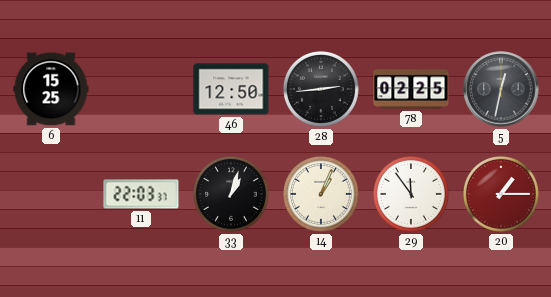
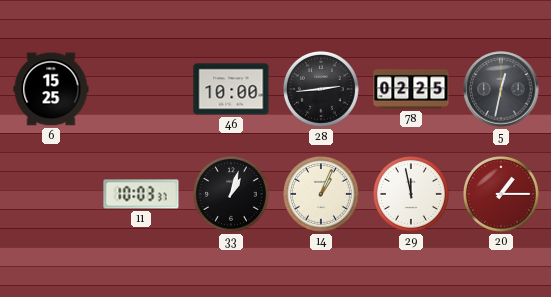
46: 12:50 -> 10:00 (231, 89)
11: 22:03 -> 10:03 (141, 194)
29: 11:54 -> 11:58 (412, 195)
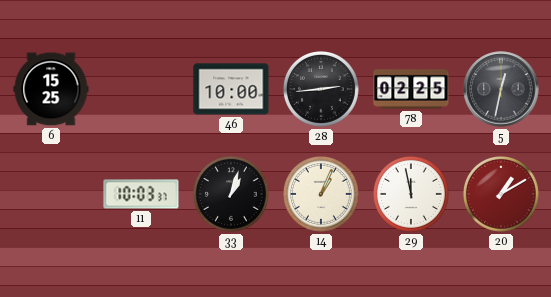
20: 1:15 -> 1:10 (502, 195)
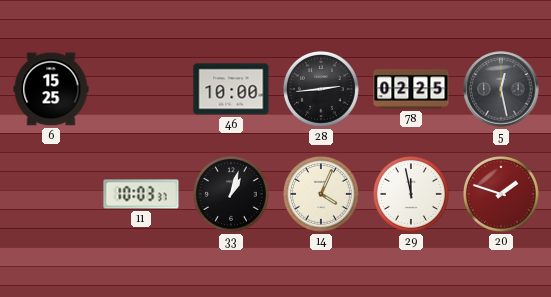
5: 12:32 -> 12:28 (501, 89)
14: 1:04 -> 4:04 (322, 195)
20: 1:10 -> 1:48 (502, 195)
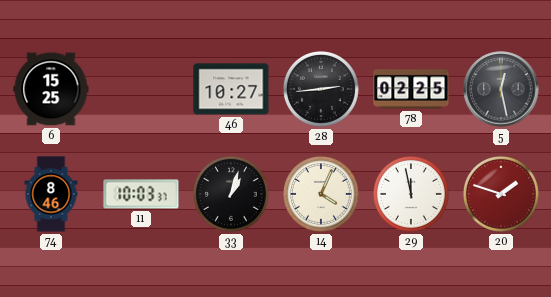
46: 10:00 -> 10:27 (231, 89)
74: none -> 8:46 (51, 194)
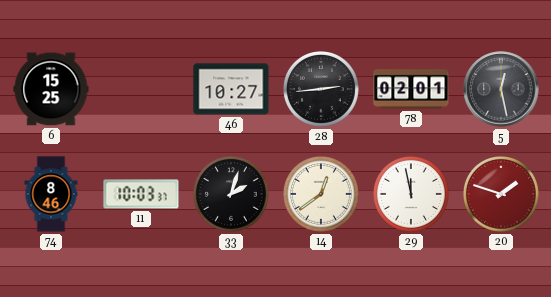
78: 02:25 -> 02:01 (411, 89)
33: 1:03 -> 2:03 (232, 195)
14: 4:04 -> 12:39 (322, 195)
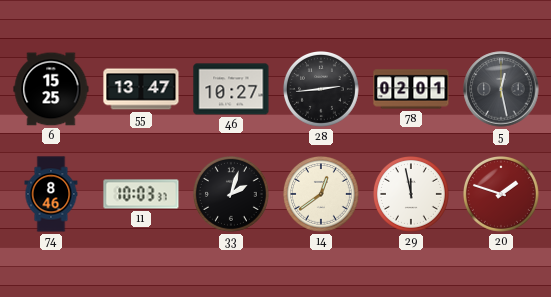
55: none -> 13:47 (141, 89)
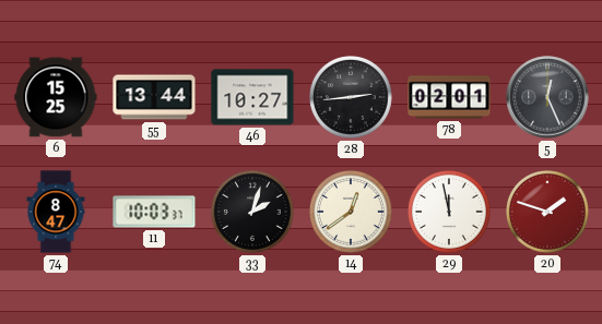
55: 13:47 -> 13:44 (154, 97)
5: 12:28 -> 12:26 (547, 97)
74: 8:46 -> 8:47 (56, 212)
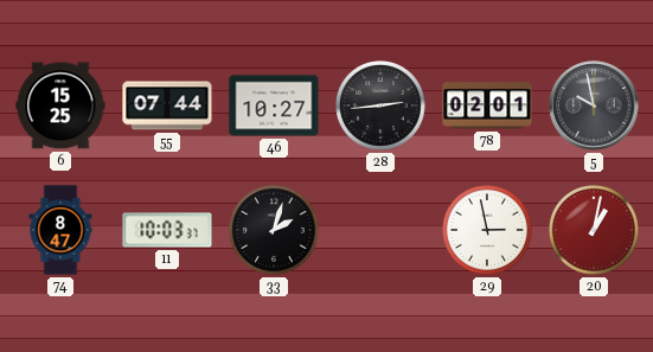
55: 13:44 -> 07:44 (167, 105)
5: 12:26 -> 9:58 (594, 105)
14: 12:39 -> none (352, 213)
29: 11:58 -> 2:58 (488, 231)
20: 1:48 -> 1:02 (595, 231)
